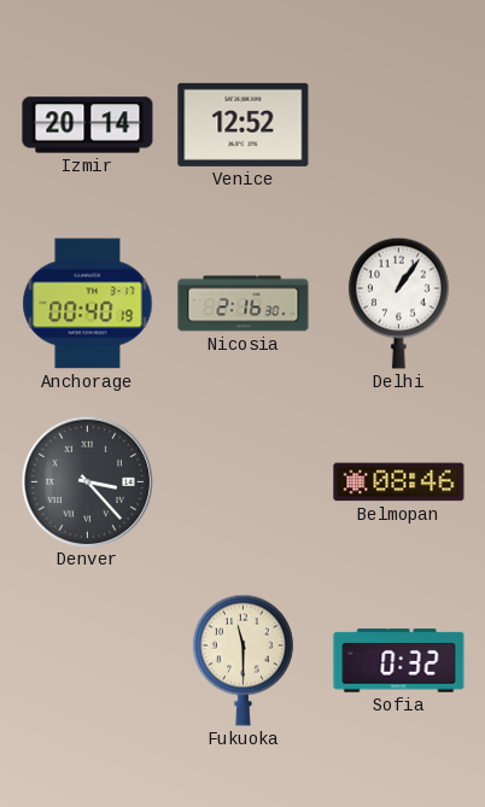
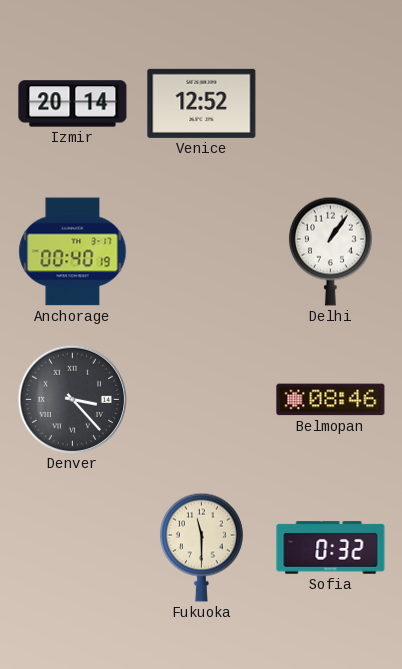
Nicosia: 2:16 -> none (244, 304)
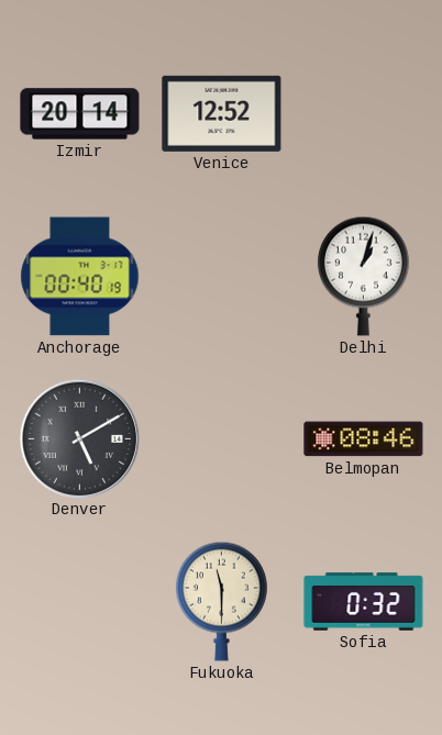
Delhi: 1:06 -> 1:03 (363, 276)
Denver: 3:23 -> 5:10 (79, 438)
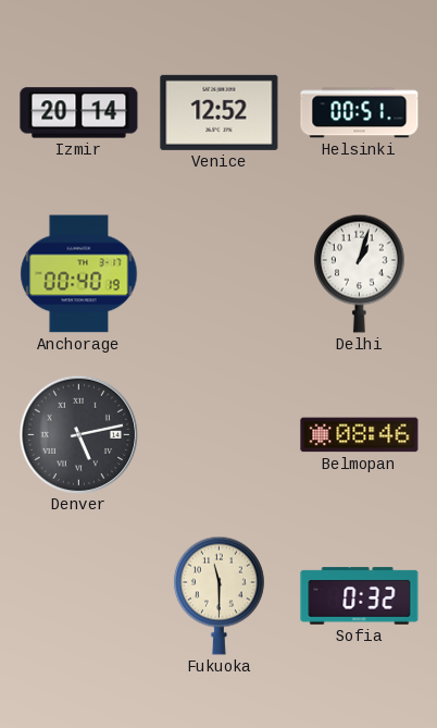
Helsinki: none -> 00:51 (360, 113)
Denver: 5:10 -> 5:13 (78, 434)
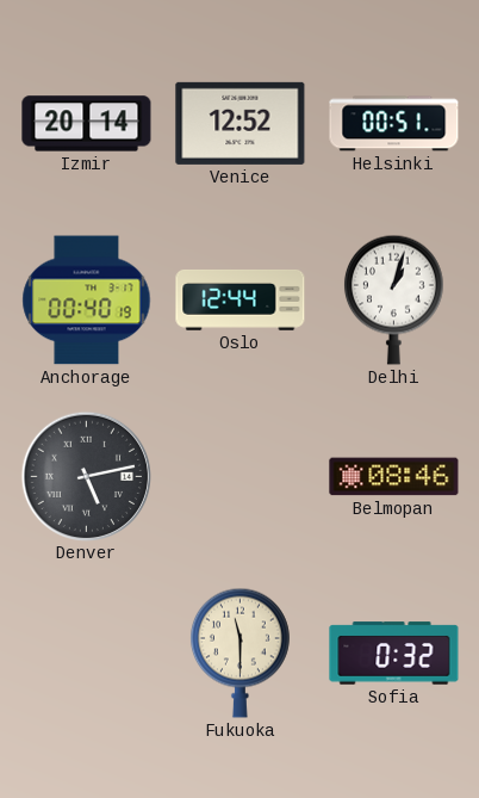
Oslo: none -> 12:44 (241, 299)
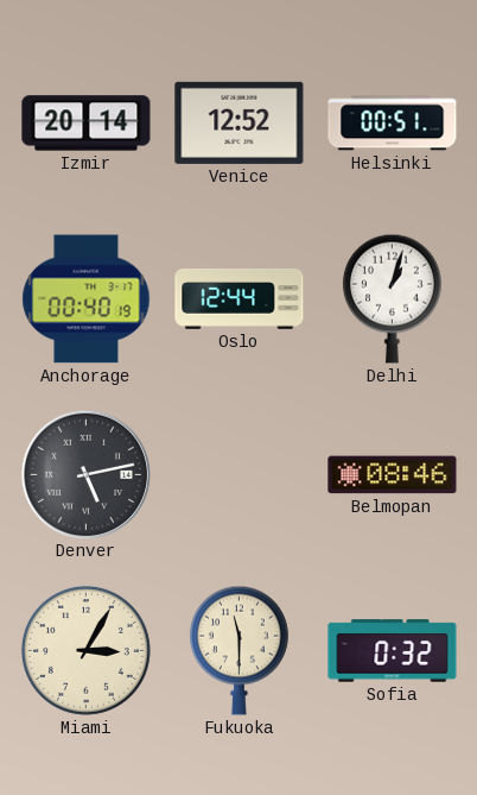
Miami: none -> 3:05 (85, 650)
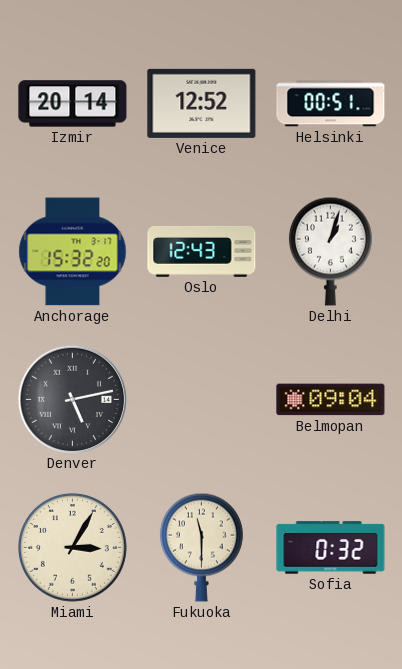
Anchorage: 00:40 -> 15:32 (73, 252)
Oslo: 12:44 -> 12:43 (202, 251)
Belmopan: 08:46 -> 09:04 (331, 400)
